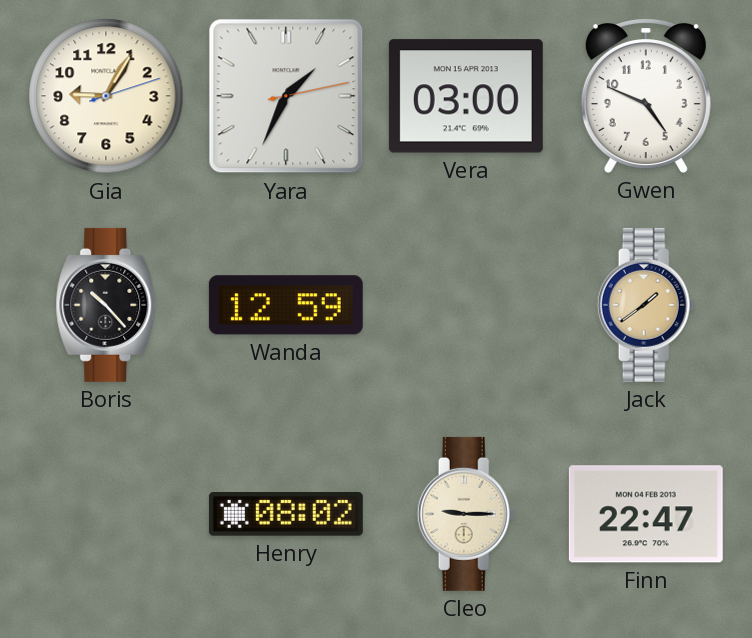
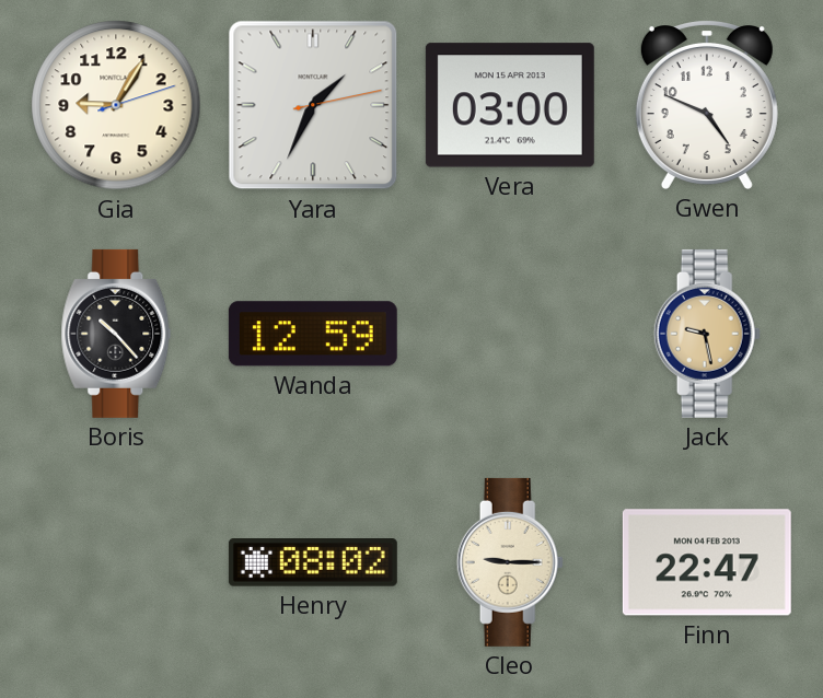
Jack: 1:39 -> 9:28 (707, 334)
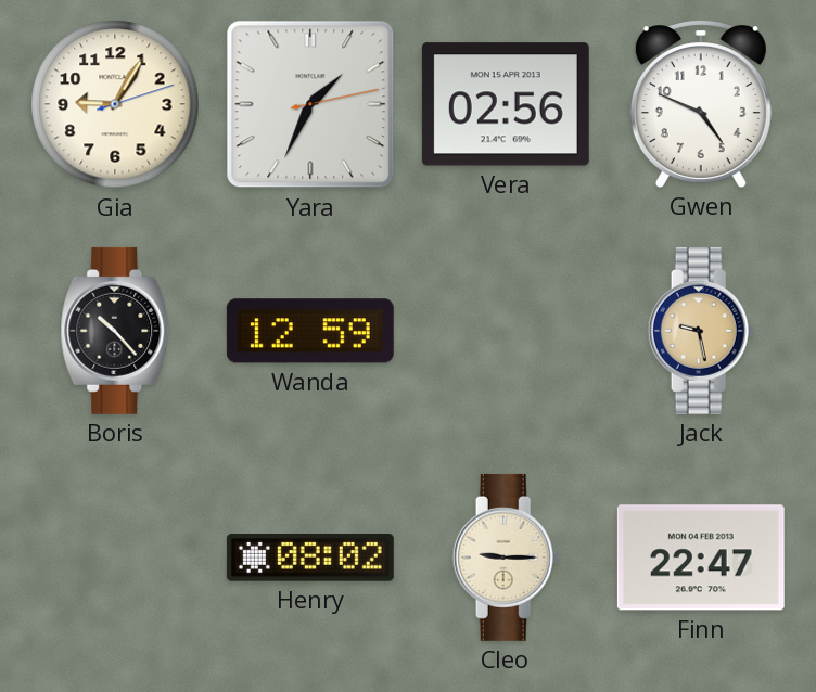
Vera: 03:00 -> 02:56 (506, 104)
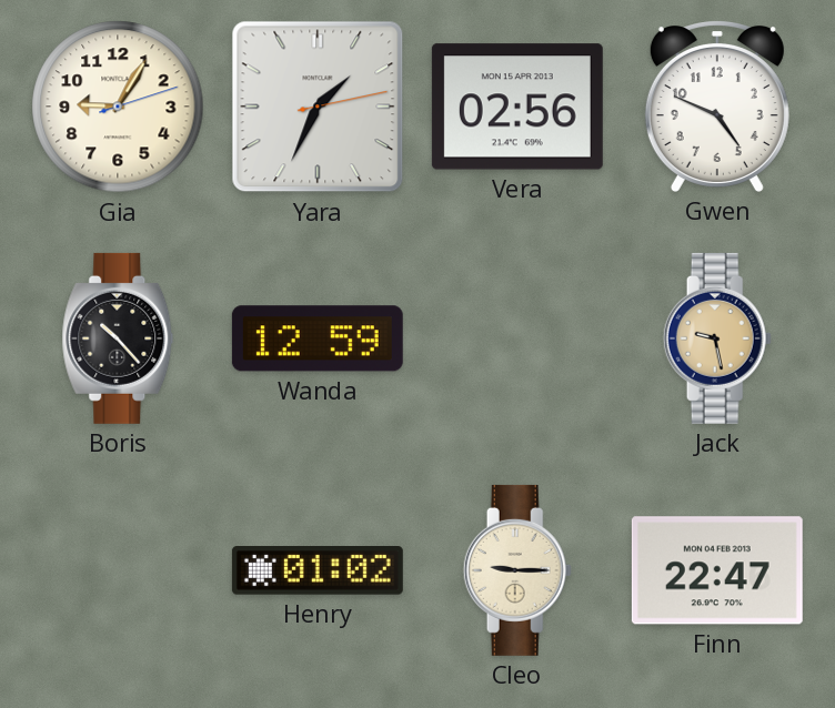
Henry: 08:02 -> 01:02 (318, 570)
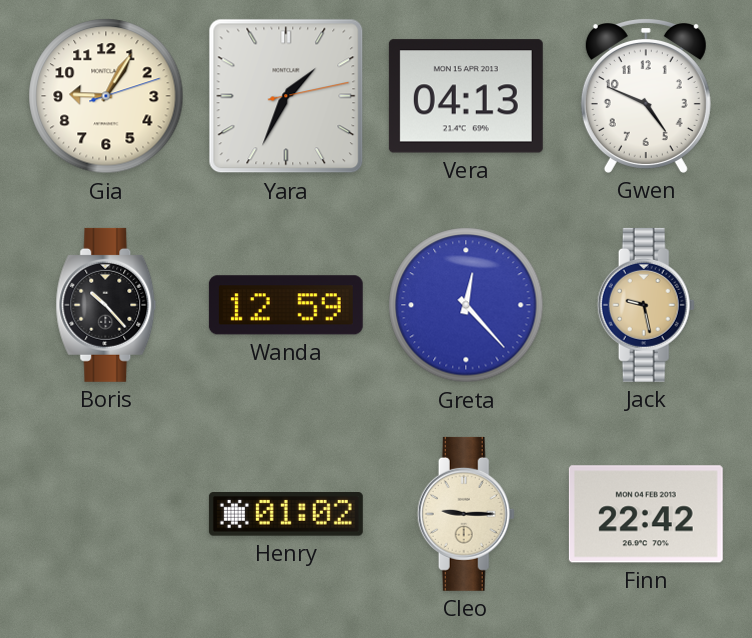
Vera: 02:56 -> 04:13 (466, 96)
Greta: none -> 12:23 (466, 305)
Finn: 22:47 -> 22:42 (646, 514)
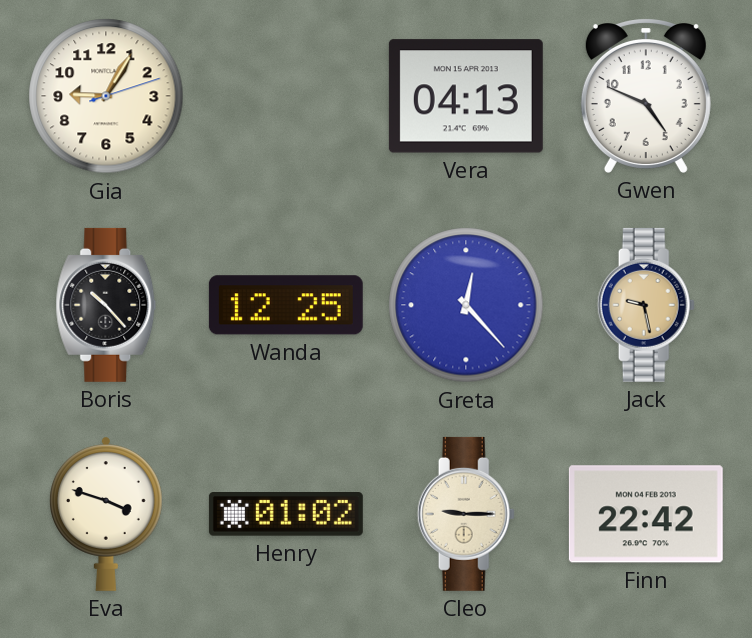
Yara: 1:34 -> none (286, 96)
Wanda: 12:59 -> 12:25 (286, 305)
Eva: none -> 3:48 (106, 514)
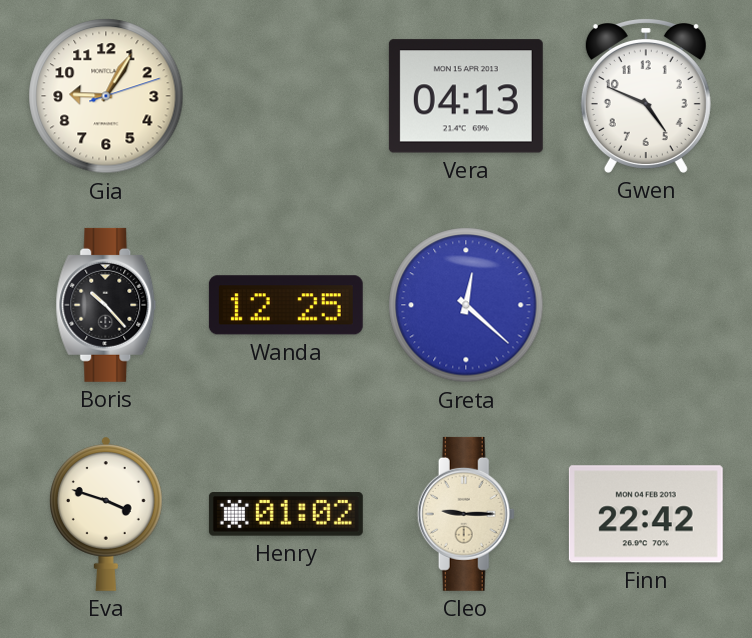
Greta: 12:23 -> 12:22 (466, 305)
Jack: 9:28 -> none (646, 305)
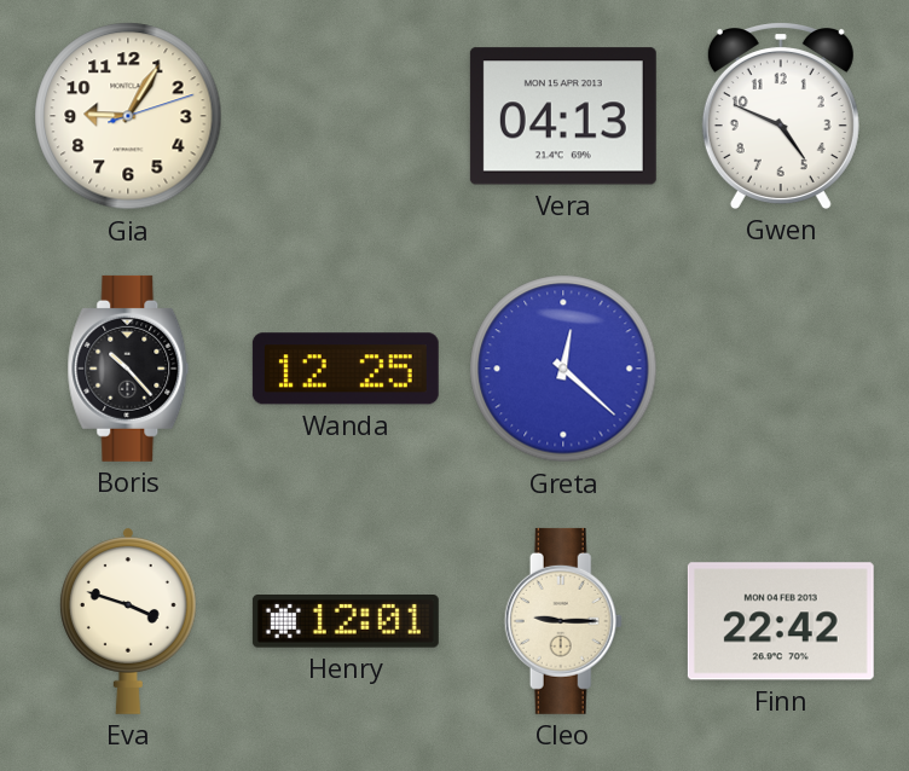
Henry: 01:02 -> 12:01 (346, 621)
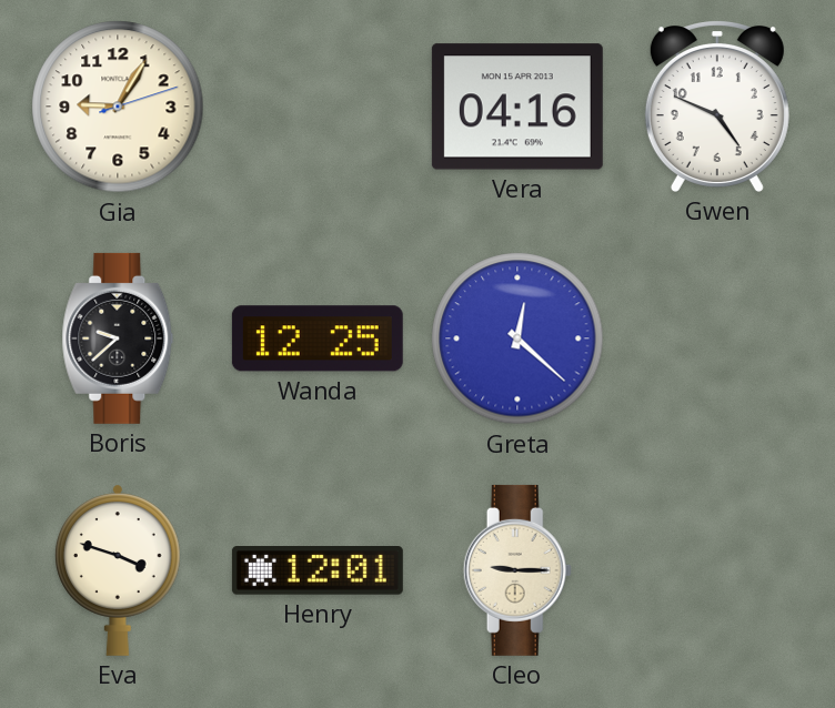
Vera: 04:13 -> 04:16 (517, 107)
Boris: 10:23 -> 9:38 (118, 338)
Finn: 22:42 -> none (781, 621)
